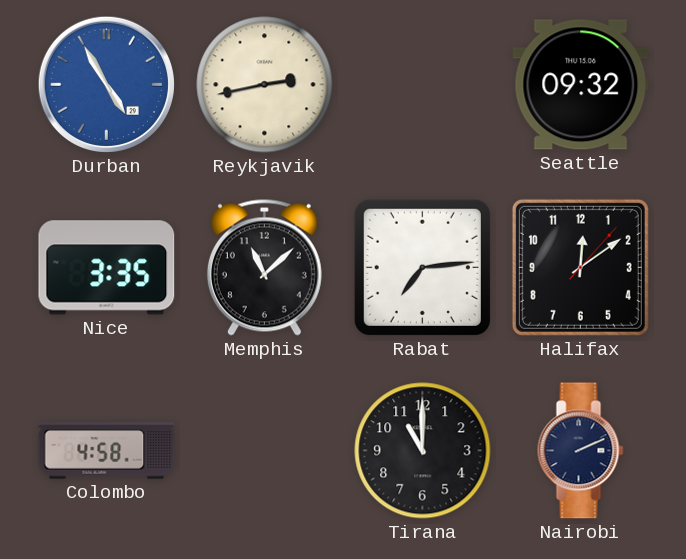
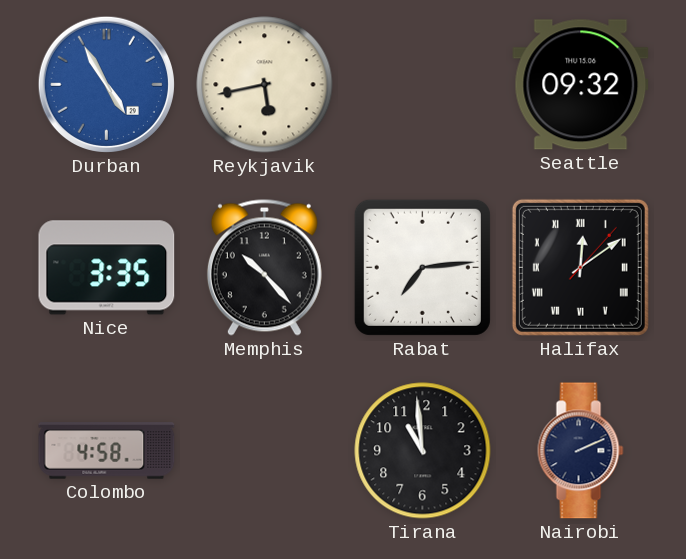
Reykjavik: 2:43 -> 5:43 (265, 85)
Memphis: 11:08 -> 10:23 (264, 267)
Halifax numerals: Arabic -> Roman (580, 267)
Tirana: 11:00 -> 10:59 (423, 451)
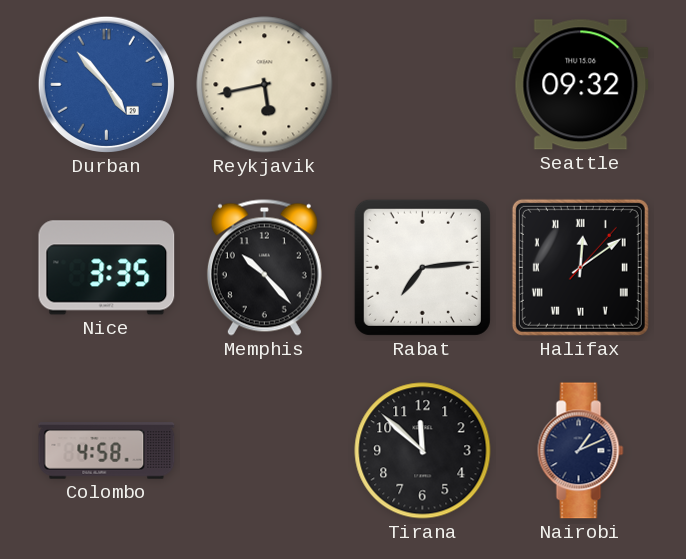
Durban: 4:55 -> 4:53 (106, 84)
Tirana: 10:59 -> 11:52 (423, 451)
Nairobi: 2:11 -> 1:11 (581, 451)
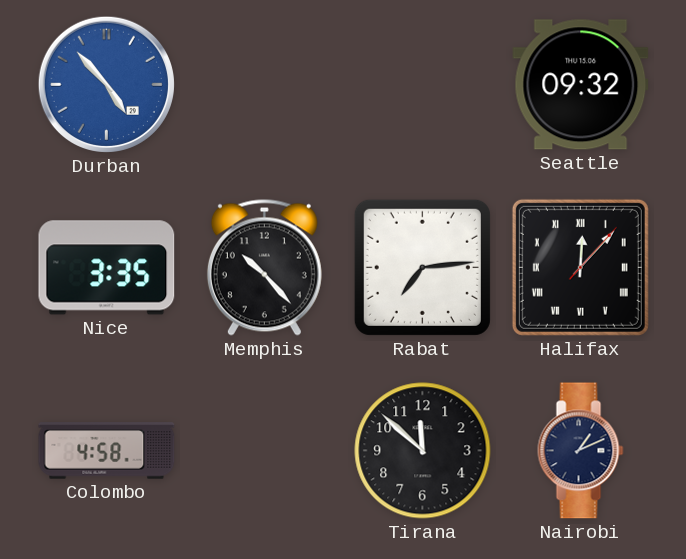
Reykjavik: 5:43 -> none (265, 85)
Halifax: 12:09 -> 12:07 (580, 267)
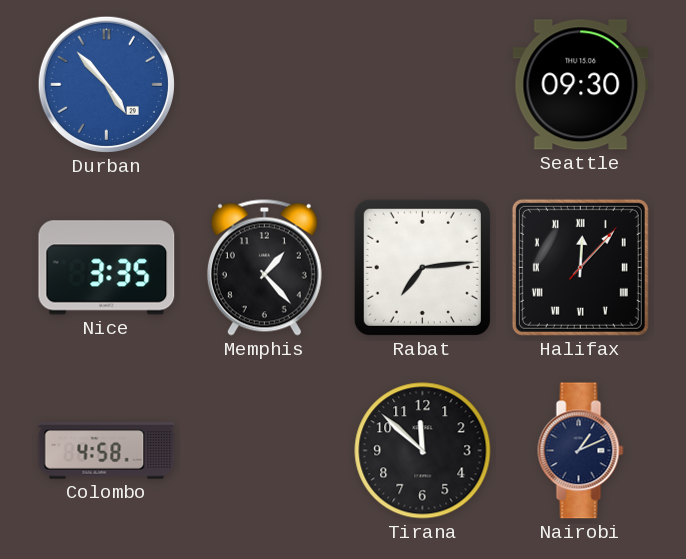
Seattle: 09:32 -> 09:30 (581, 85)
Memphis: 10:23 -> 1:23 (264, 267)
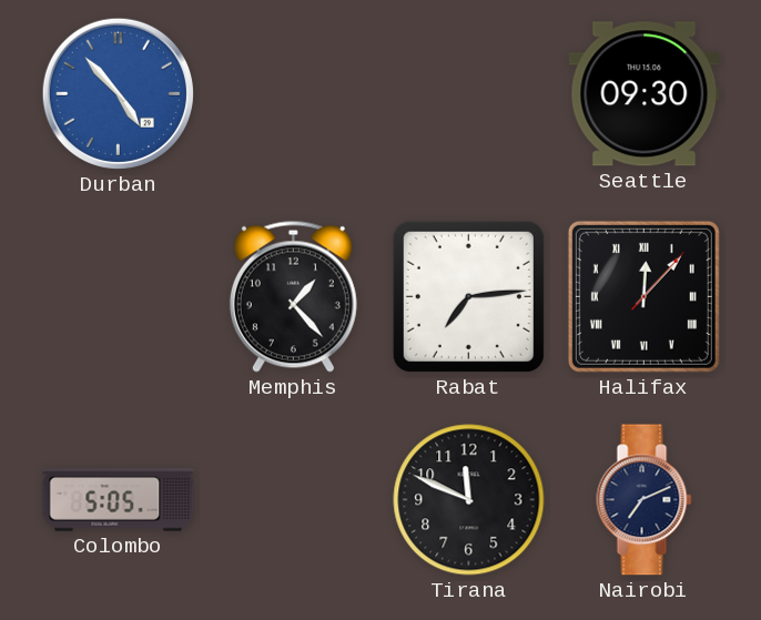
Nice: 3:35 -> none (107, 268)
Colombo: 4:58 -> 5:05 (119, 500)
Tirana: 11:52 -> 11:49 (469, 500)
Nairobi: 1:11 -> 7:11 (645, 500)
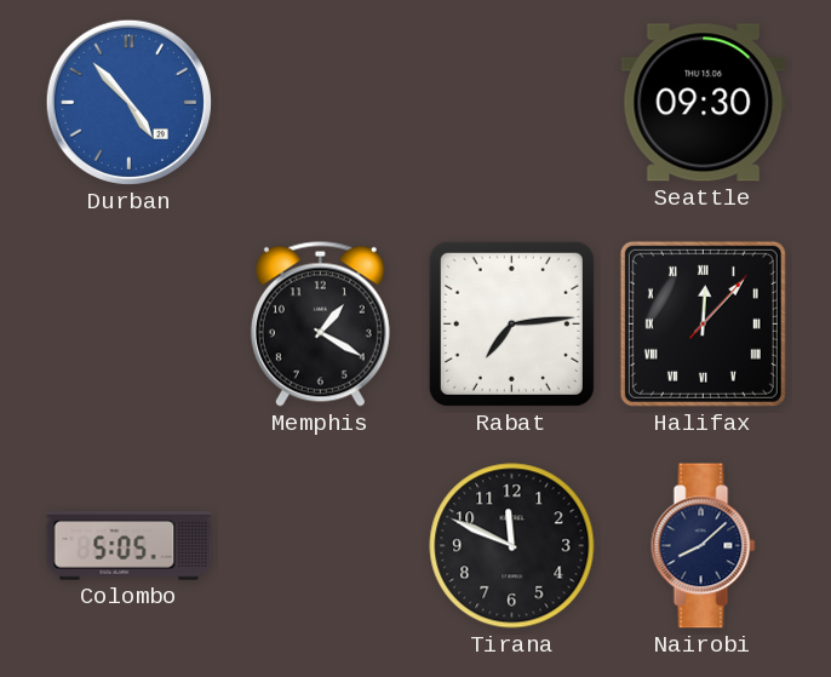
Memphis: 1:23 -> 1:20 (320, 323)
Nairobi: 7:11 -> 8:08 (704, 546)
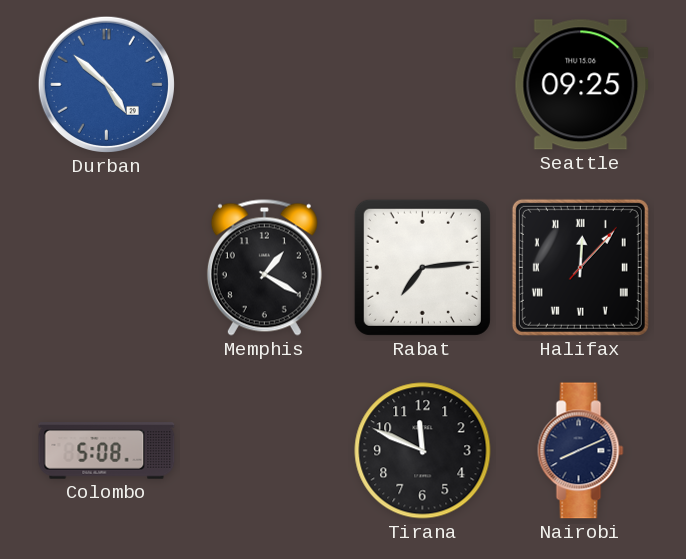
Durban: 4:53 -> 4:52 (106, 84)
Seattle: 09:30 -> 09:25 (581, 85)
Colombo: 5:05 -> 5:08 (107, 451)
Nairobi: 8:08 -> 8:11 (581, 451)
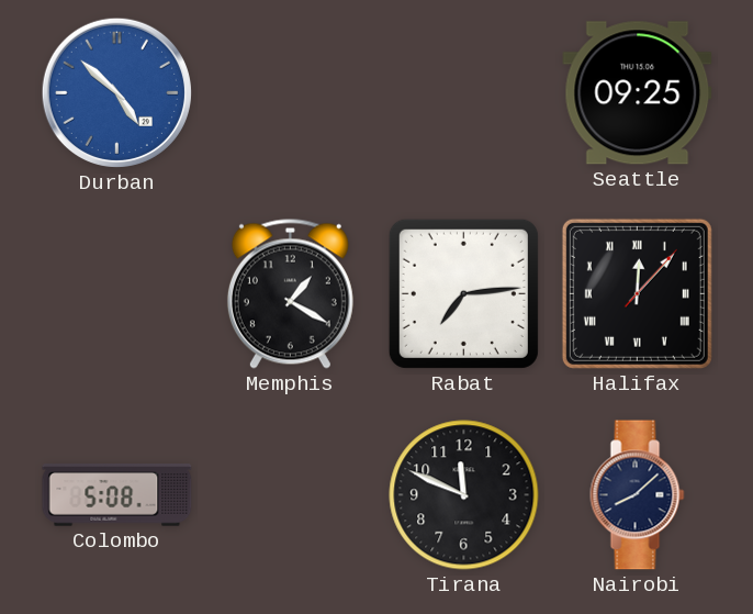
Nairobi: 8:11 -> 8:08 (638, 495)
